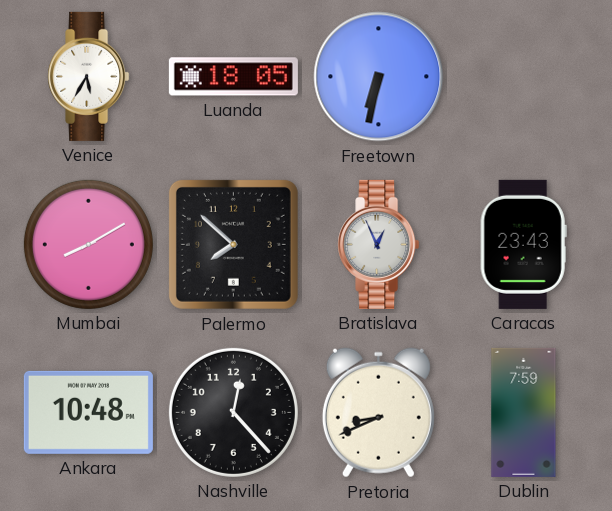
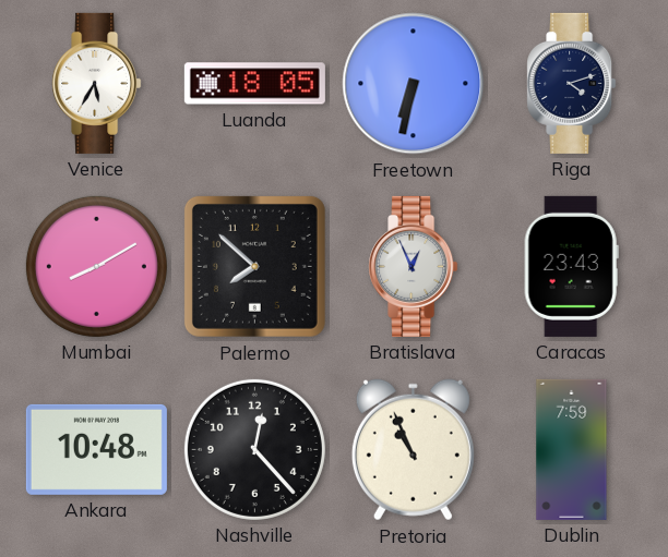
Riga: none -> 4:12 (572, 83)
Pretoria: 8:41 -> 10:56 (413, 450)
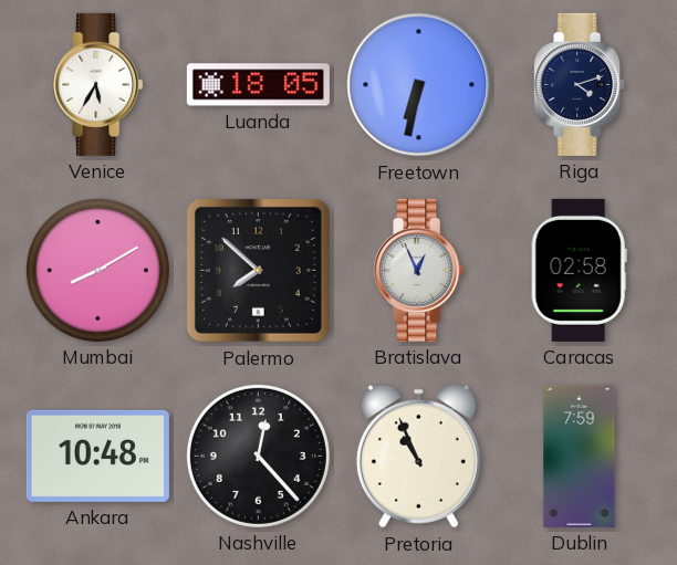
Caracas: 23:43 -> 02:58 (579, 270)
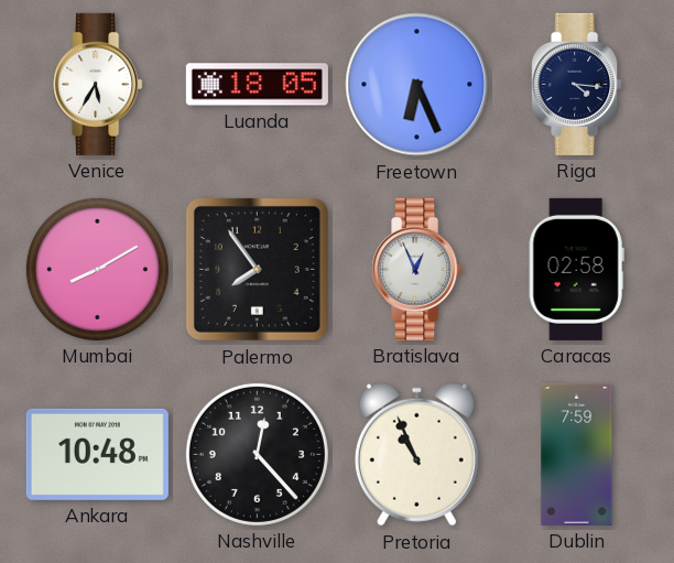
Freetown: 6:32 -> 6:26 (417, 85)
Riga: 4:12 -> 4:16 (577, 84)
Palermo: 7:52 -> 7:54 (257, 269)
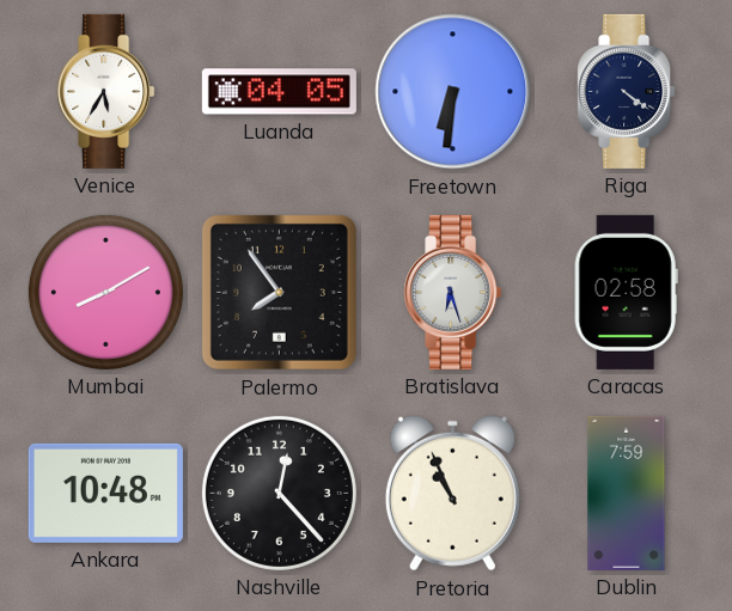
Luanda: 18:05 -> 04:05 (279, 92)
Freetown: 6:26 -> 6:31 (453, 92)
Riga: 4:16 -> 4:21 (627, 91)
Bratislava: 12:56 -> 6:27 (453, 292)
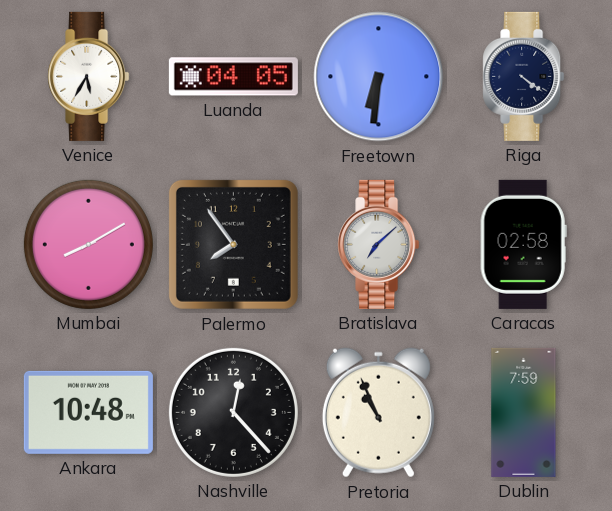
Bratislava: 6:27 -> 7:08 (379, 244)
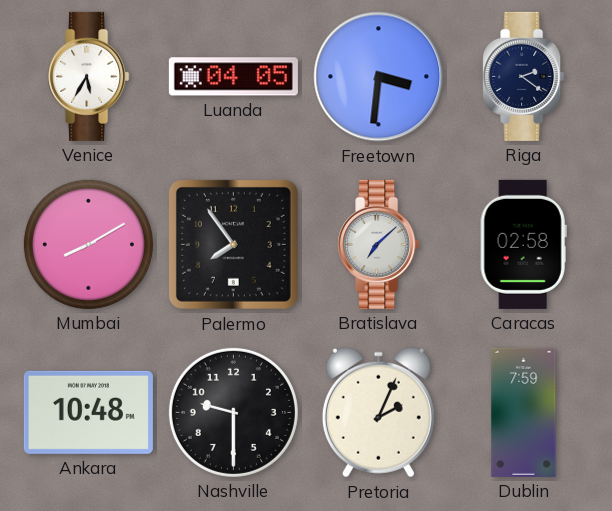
Freetown: 6:31 -> 3:31 (379, 77)
Riga: 4:21 -> 2:21 (524, 76)
Nashville: 12:23 -> 9:30 (233, 412)
Pretoria: 10:56 -> 2:04 (378, 413)
